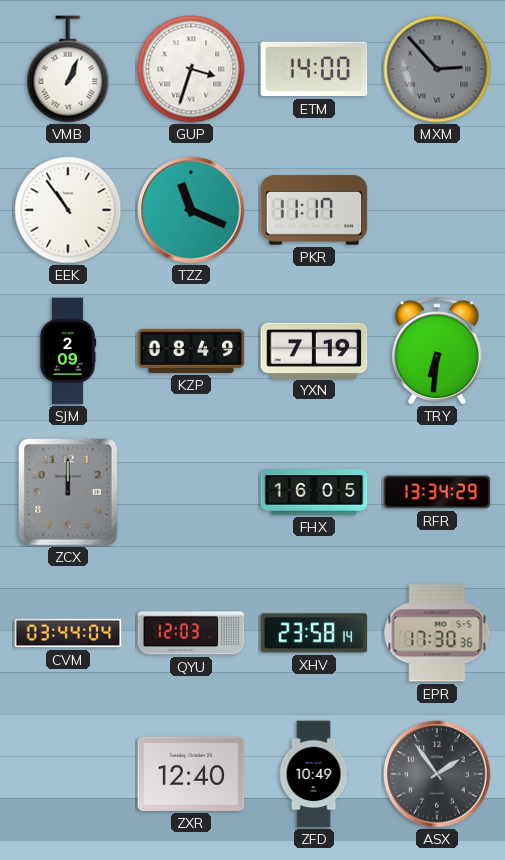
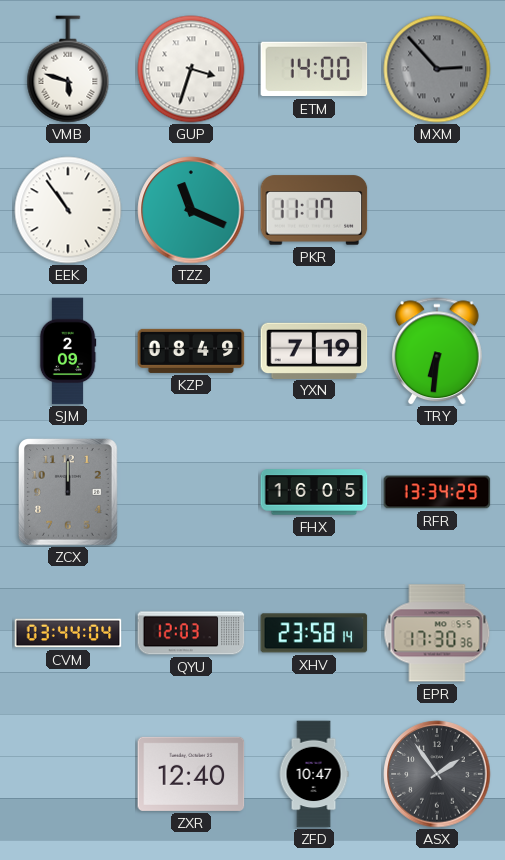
VMB: 1:04 -> 5:48 (68, 69)
ZFD: 10:49 -> 10:47 (314, 774)
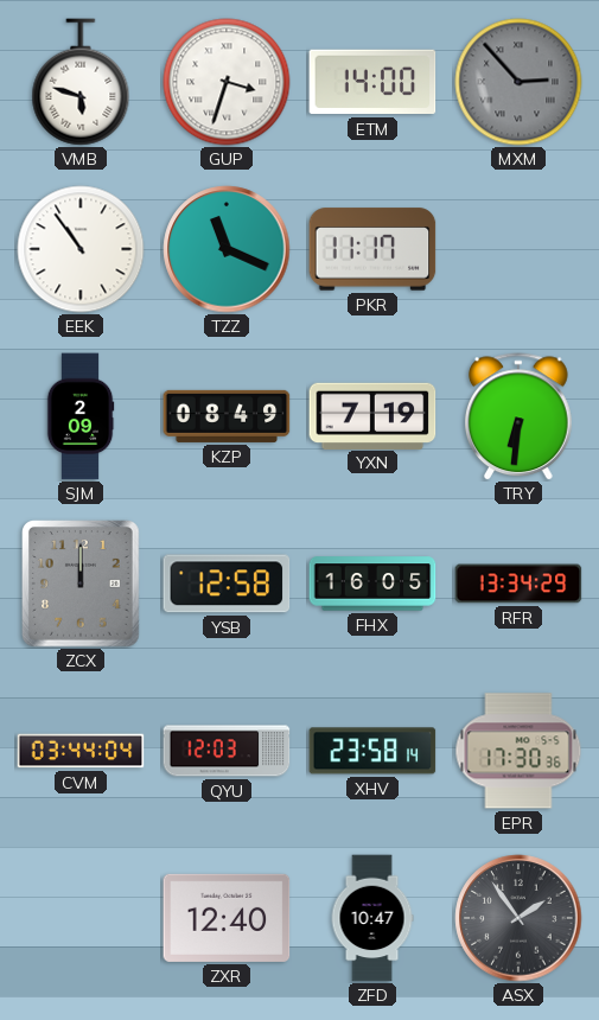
YSB: none -> 12:58 (227, 584)
